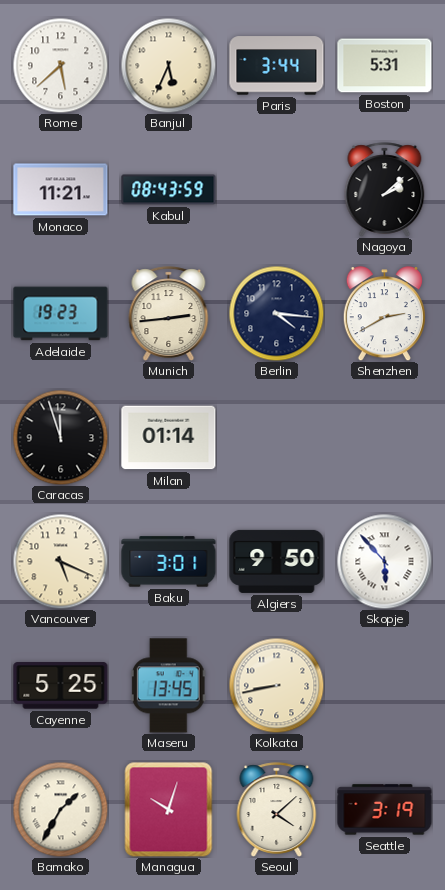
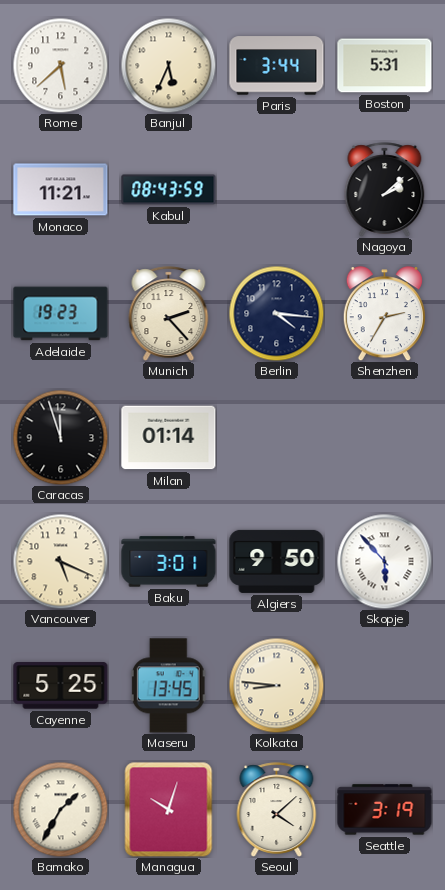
Munich: 2:44 -> 2:23 (169, 314)
Shenzhen: 2:40 -> 2:35 (384, 314)
Kolkata: 8:43 -> 8:46 (276, 685)
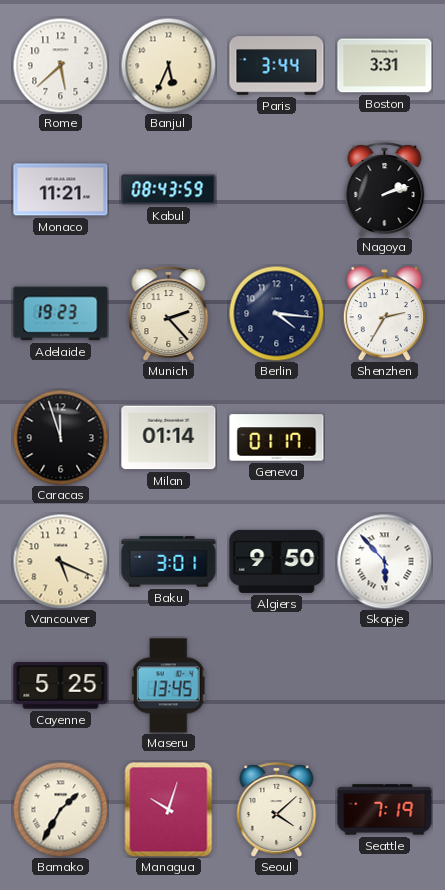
Boston: 5:31 -> 3:31 (385, 66)
Nagoya: 2:08 -> 2:12 (385, 190)
Geneva: none -> 01:17 (277, 438)
Kolkata: 8:46 -> none (276, 685)
Seattle: 3:19 -> 7:19 (385, 810)
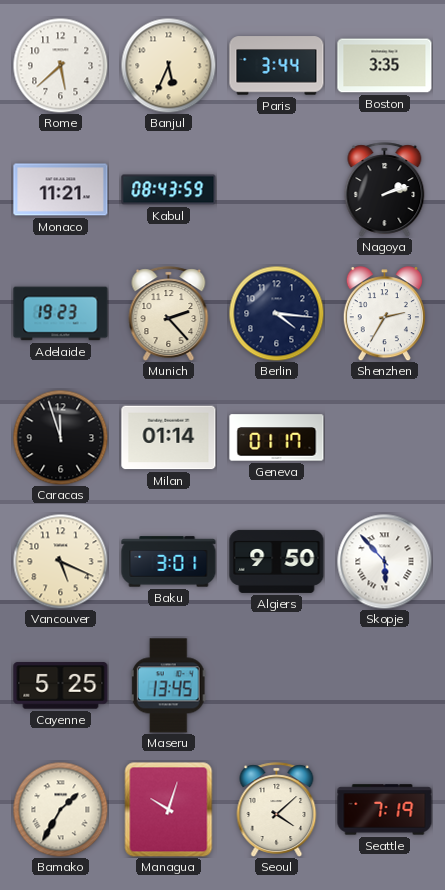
Boston: 3:31 -> 3:35 (385, 66)
